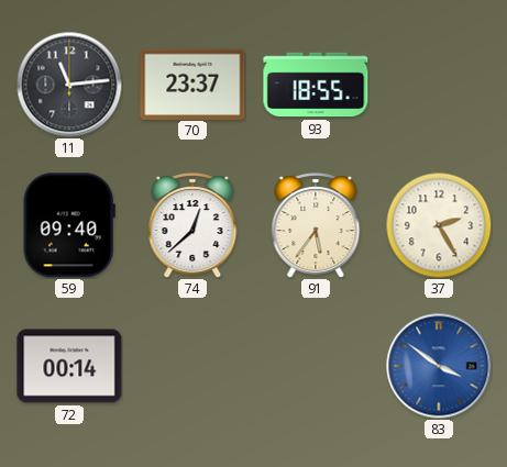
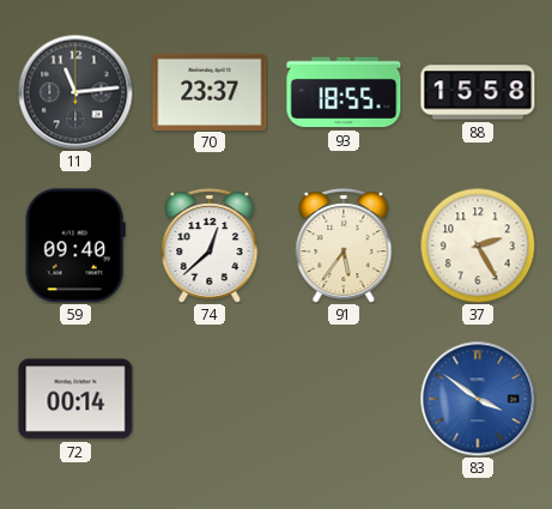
88: none -> 15:58 (478, 92)
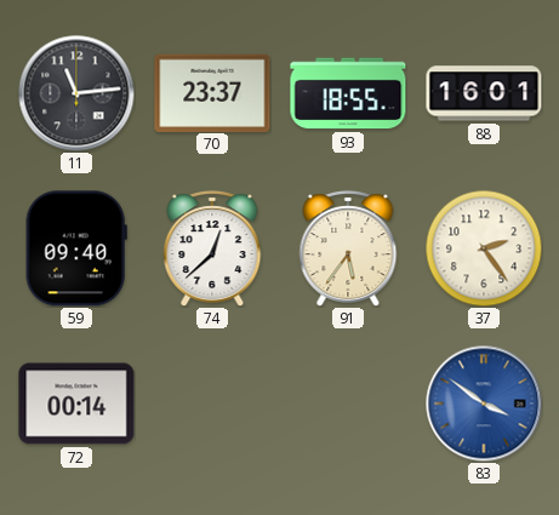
88: 15:58 -> 16:01 (484, 93)
37: 2:25 -> 2:24 (484, 248)
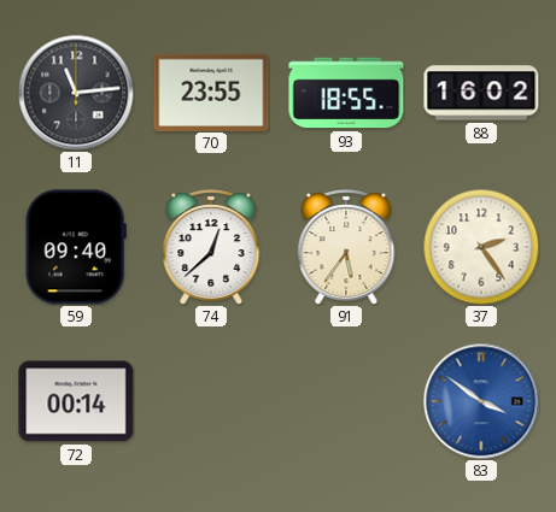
70: 23:37 -> 23:55 (211, 92)
88: 16:01 -> 16:02 (481, 93)
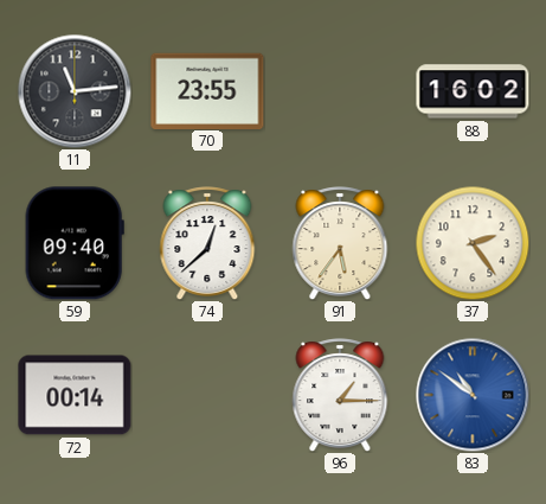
93: 18:55 -> none (346, 93)
96: none -> 1:15 (340, 395)
83: 3:51 -> 10:51 (473, 395)
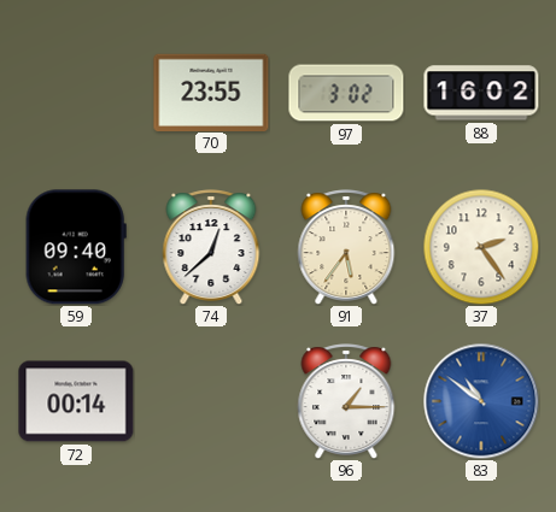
11: 11:14 -> none (75, 91)
97: none -> 3:02 (346, 93)
